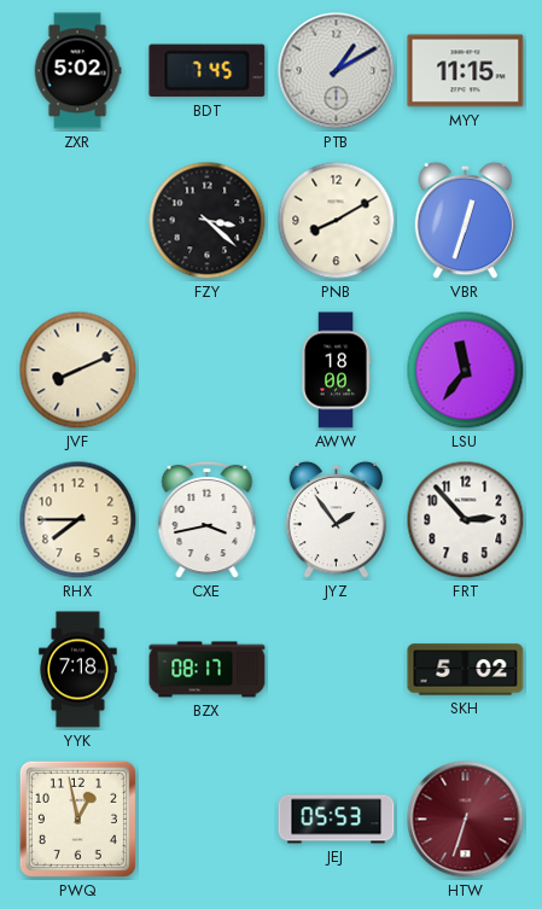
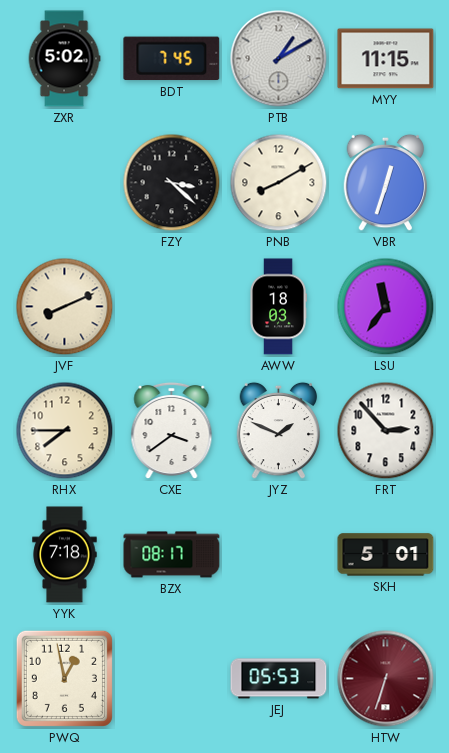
AWW: 18:00 -> 18:03 (278, 307)
CXE: 3:43 -> 3:39 (172, 431)
JYZ: 1:54 -> 1:49 (279, 431)
SKH: 5:02 -> 5:01 (386, 555)
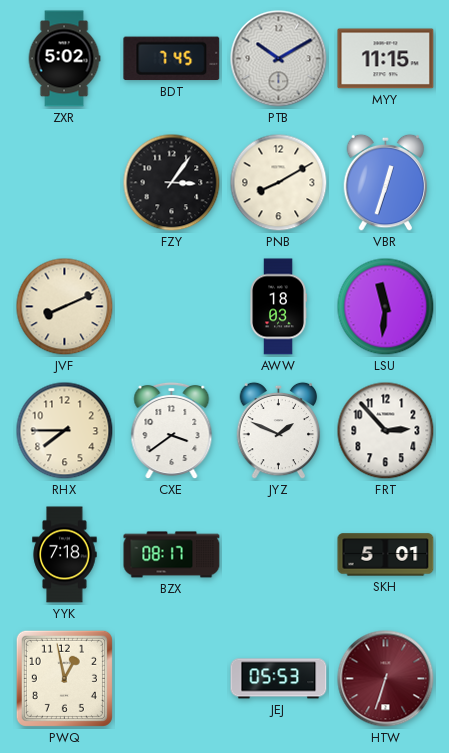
PTB: 1:10 -> 10:10 (279, 59)
FZY: 3:22 -> 3:06 (172, 183)
LSU: 11:36 -> 11:31 (386, 307)
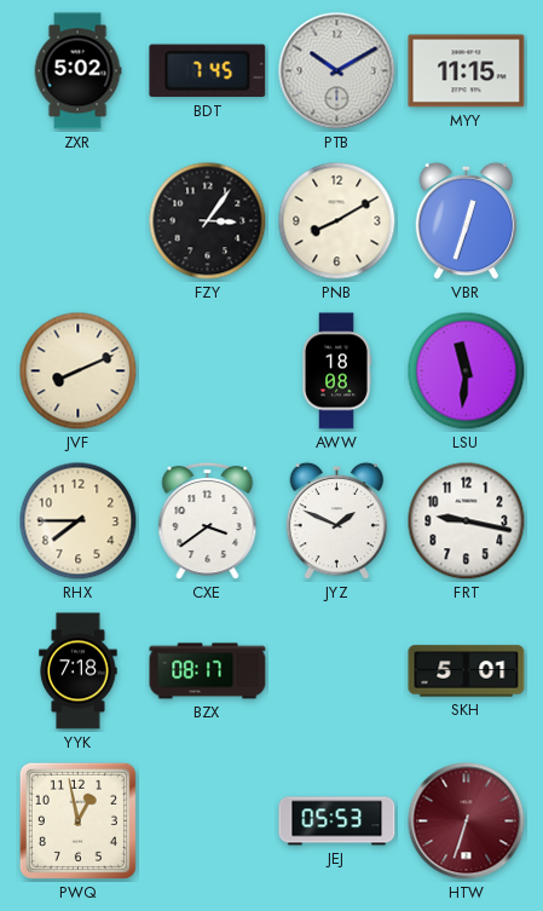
AWW: 18:03 -> 18:08 (336, 371)
FRT: 2:53 -> 9:17 (467, 521)
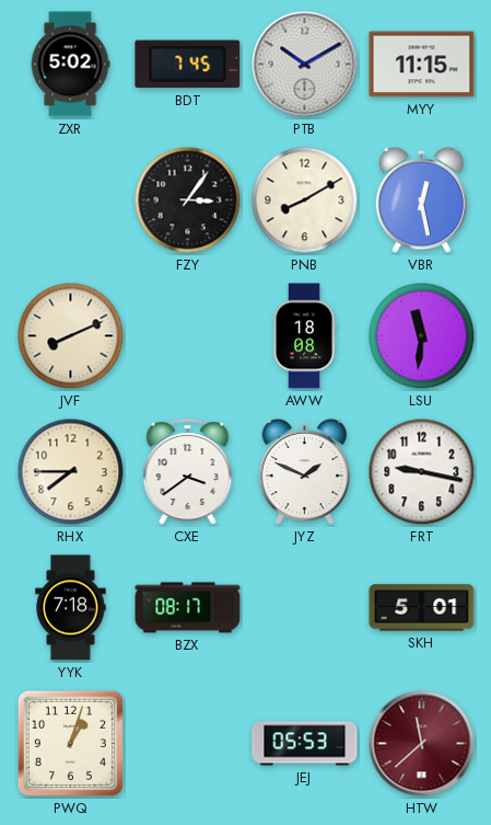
VBR: 12:33 -> 12:28 (422, 200)
PWQ: 12:58 -> 1:03 (70, 743)
HTW: 6:33 -> 11:38 (422, 744)
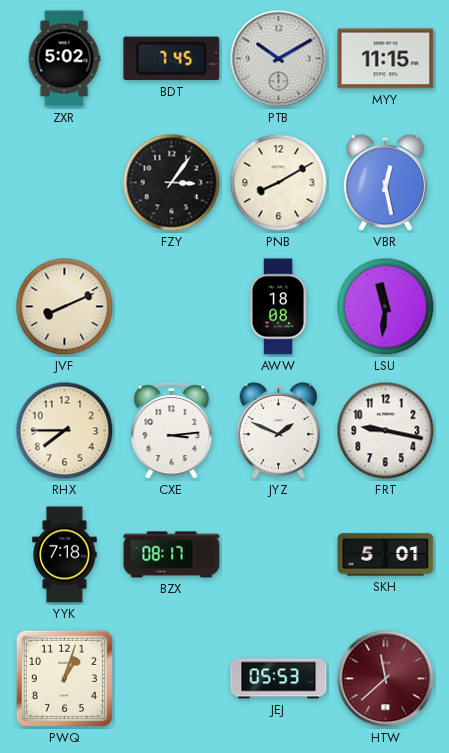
CXE: 3:39 -> 3:14 (172, 431)
